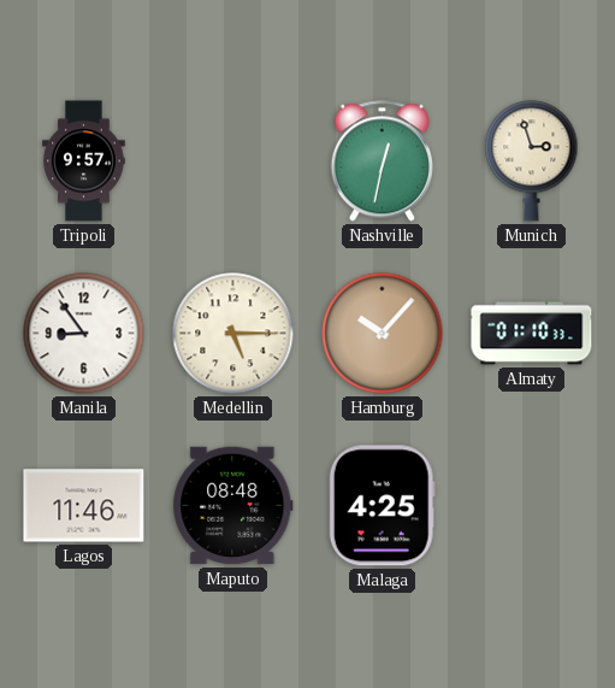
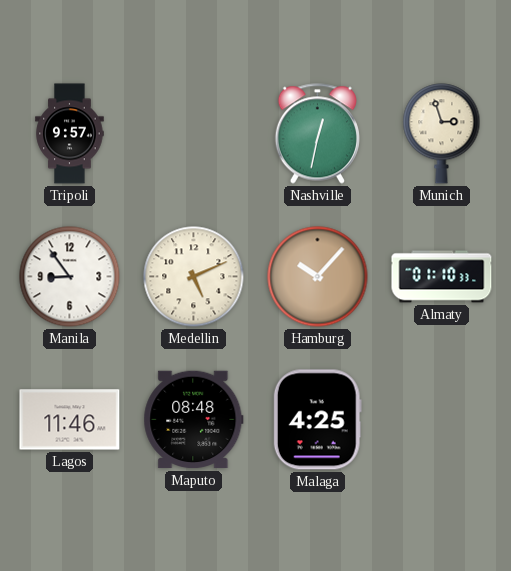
Medellin: 5:15 -> 5:11 (194, 277)
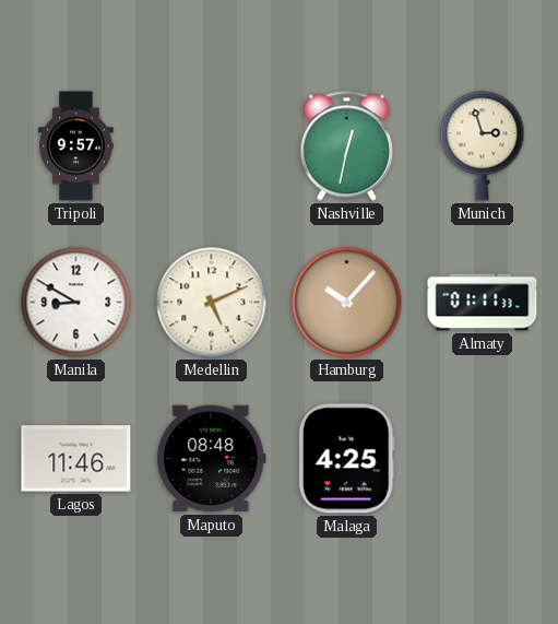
Manila: 8:54 -> 8:50 (76, 303)
Almaty: 01:10 -> 01:11 (483, 303)
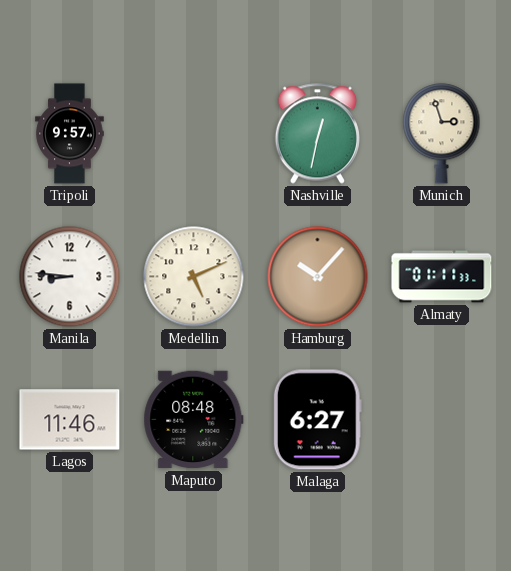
Manila: 8:50 -> 8:46 (70, 277)
Malaga: 4:25 -> 6:27 (317, 420)
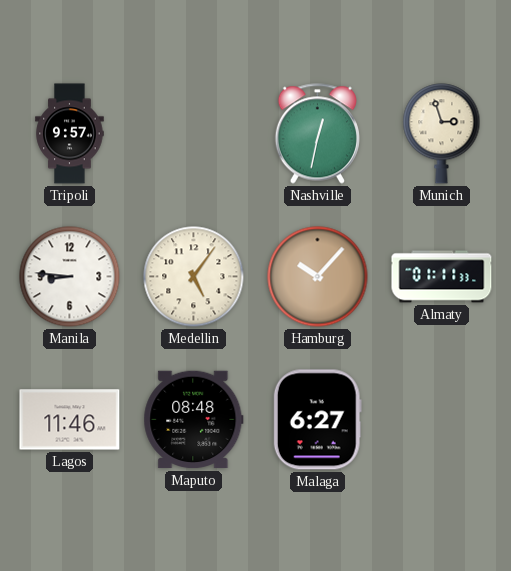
Medellin: 5:11 -> 5:06 (194, 277)
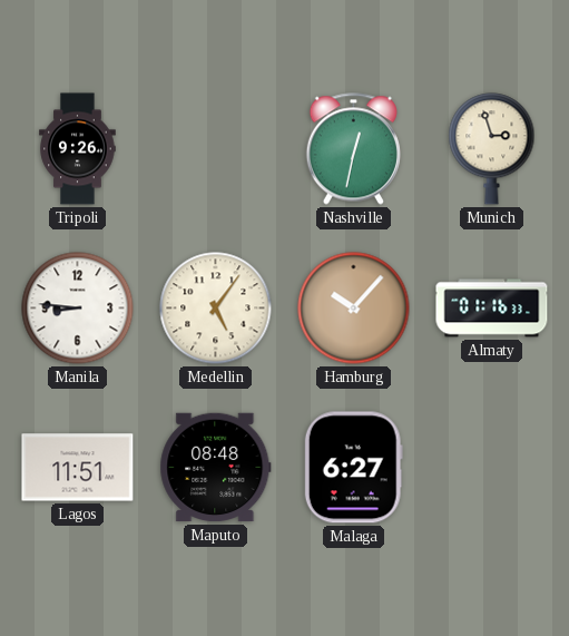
Tripoli: 9:57 -> 9:26 (78, 149)
Almaty: 01:11 -> 01:16 (492, 309)
Lagos: 11:46 -> 11:51 (78, 468)
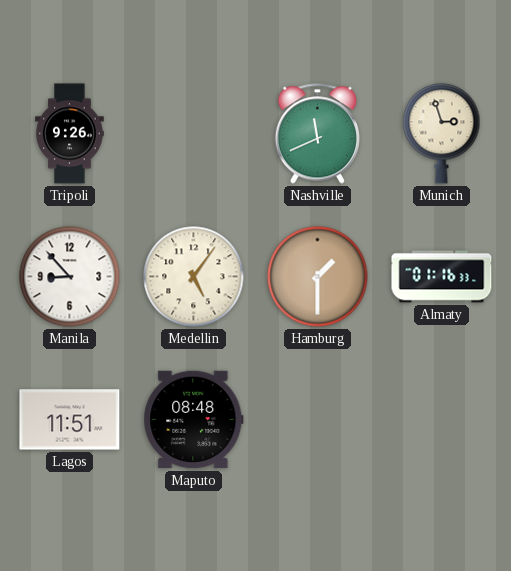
Nashville: 12:32 -> 11:41 (317, 134)
Manila: 8:46 -> 8:53 (70, 277)
Hamburg: 10:07 -> 1:30 (318, 277)
Malaga: 6:27 -> none (353, 468)
